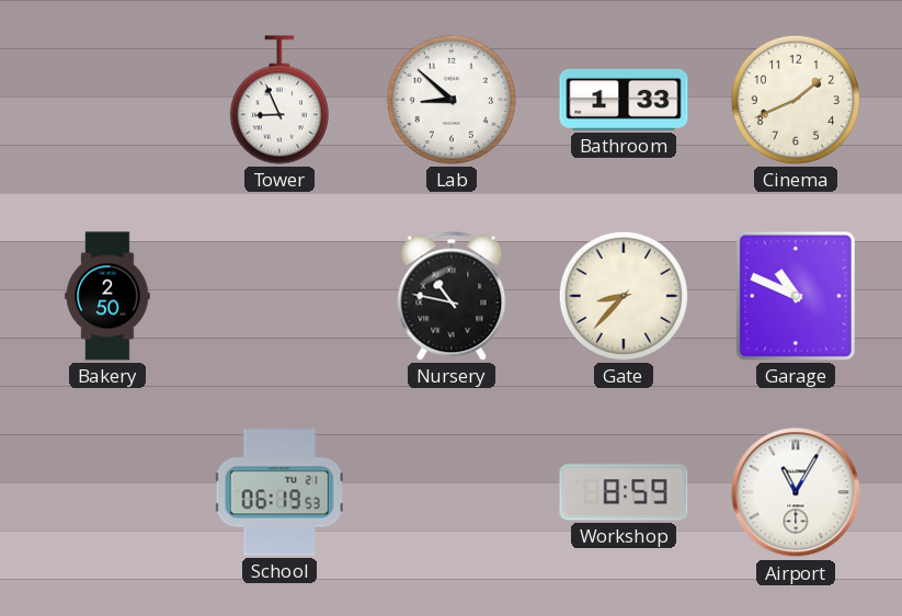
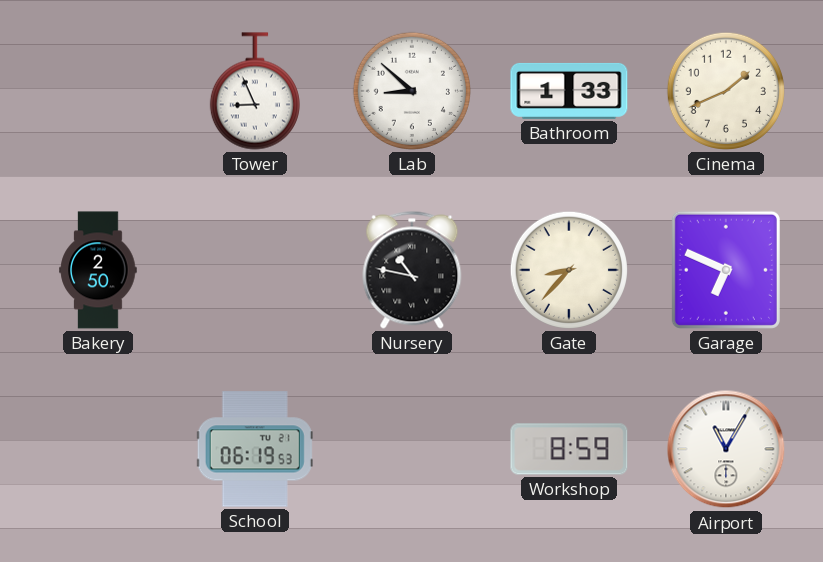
Garage: 10:49 -> 6:49 (726, 270)
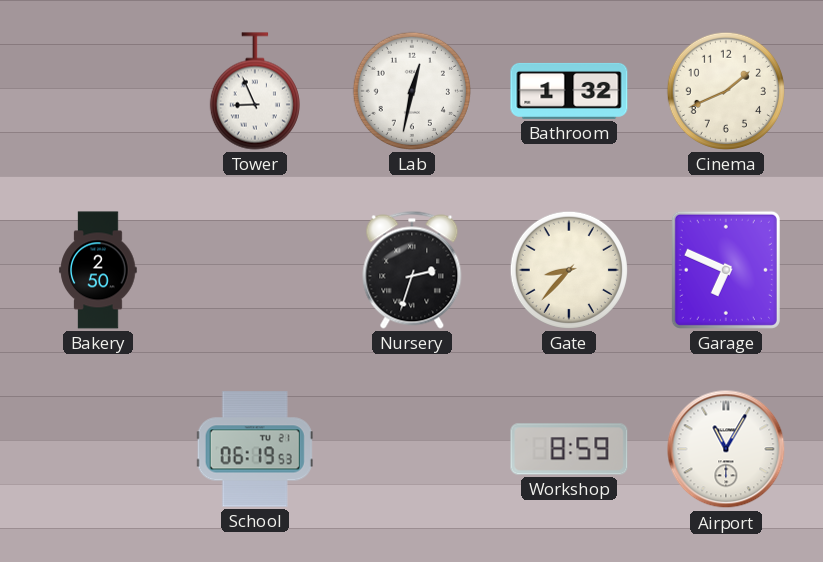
Lab: 8:52 -> 12:32 (412, 91)
Bathroom: 1:33 -> 1:32 (569, 91)
Nursery: 10:47 -> 2:33 (412, 270)
